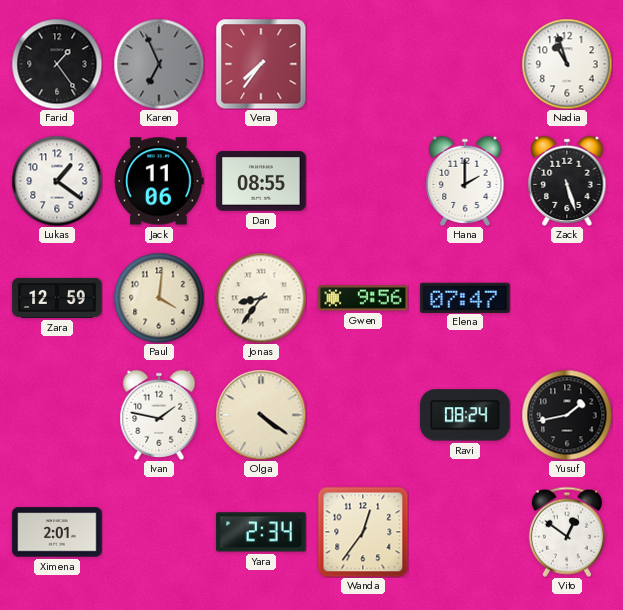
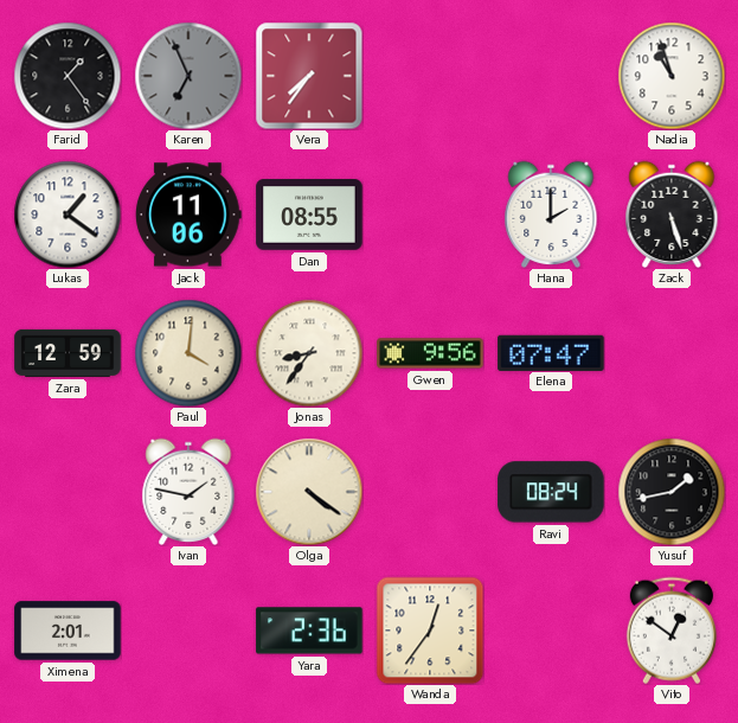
Yara: 2:34 -> 2:36 (309, 631)
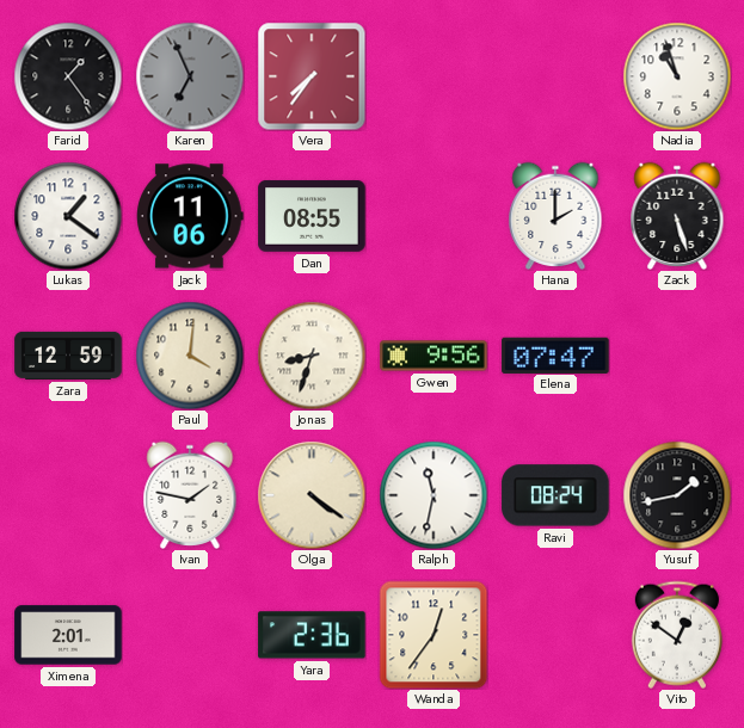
Jonas: 8:36 -> 8:33 (312, 356)
Ralph: none -> 11:32 (434, 495)
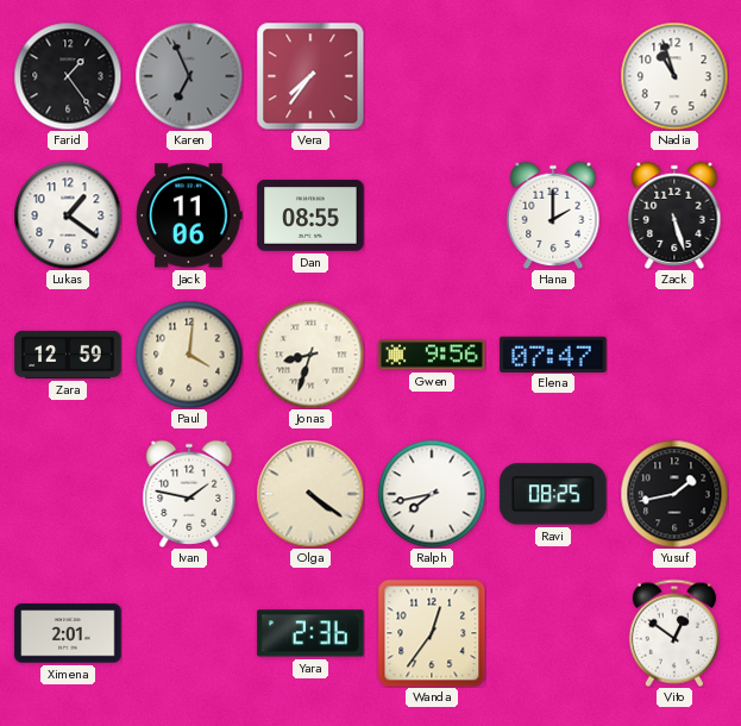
Ralph: 11:32 -> 7:43 (432, 494)
Ravi: 08:24 -> 08:25 (553, 494)
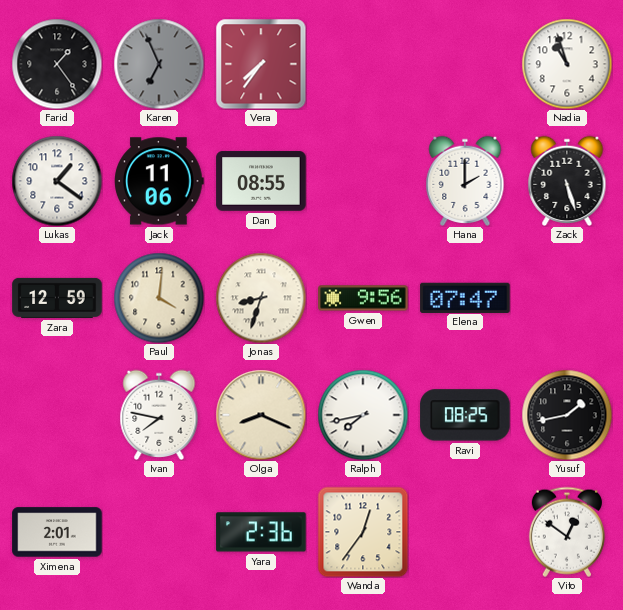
Ivan: 1:47 -> 7:47 (159, 415)
Olga: 4:21 -> 8:19 (261, 415)
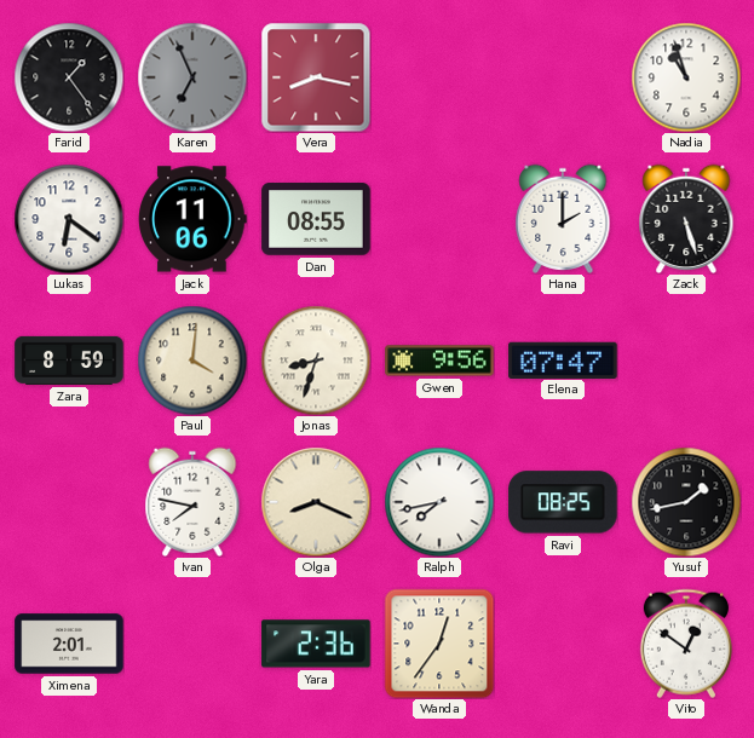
Vera: 7:36 -> 8:17 (316, 77)
Lukas: 1:21 -> 6:21 (69, 219)
Zara: 12:59 -> 8:59 (69, 361)
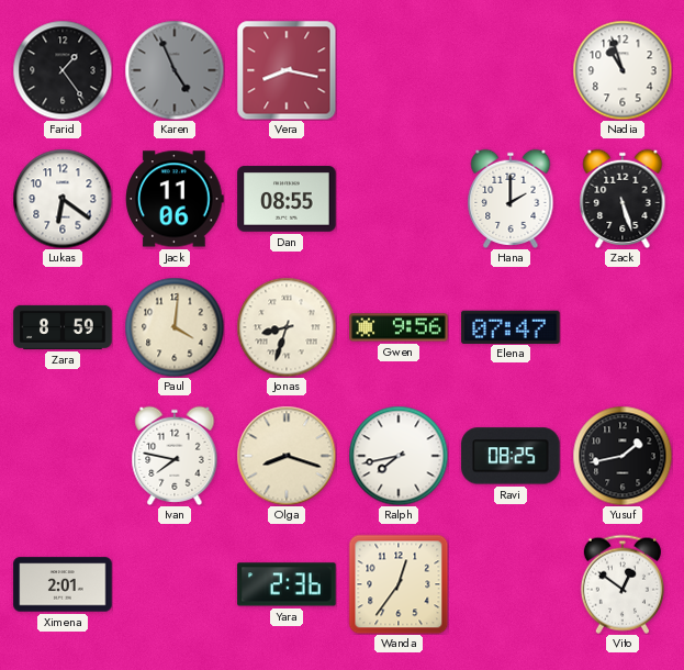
Karen: 6:56 -> 4:56 (175, 70)
Olga: 8:19 -> 8:18 (287, 456)
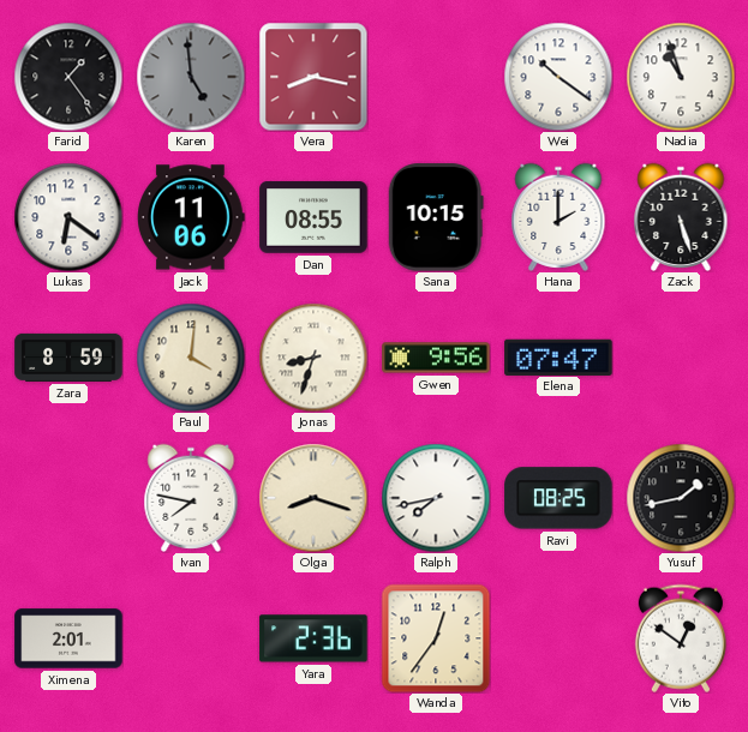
Karen: 4:56 -> 4:59 (191, 77)
Wei: none -> 10:21 (558, 77)
Sana: none -> 10:15 (436, 217)
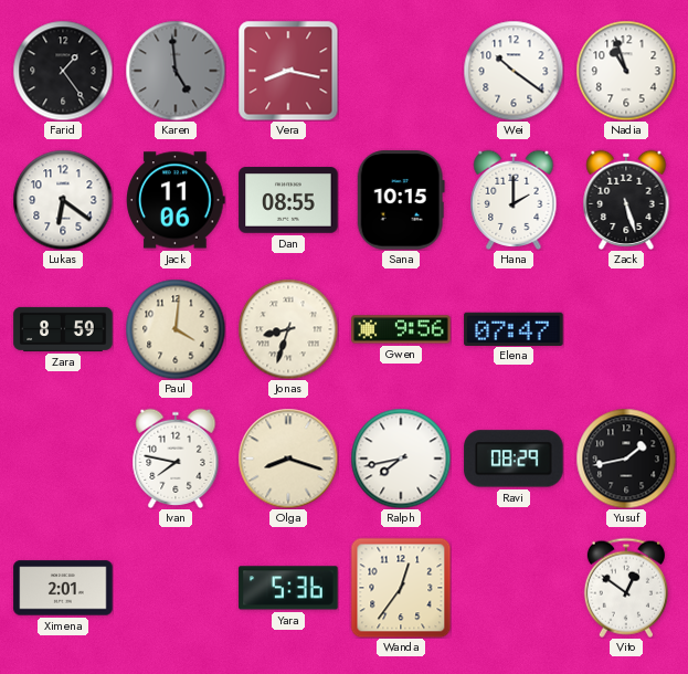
Ravi: 08:25 -> 08:29 (514, 459)
Yara: 2:36 -> 5:36 (288, 588)
